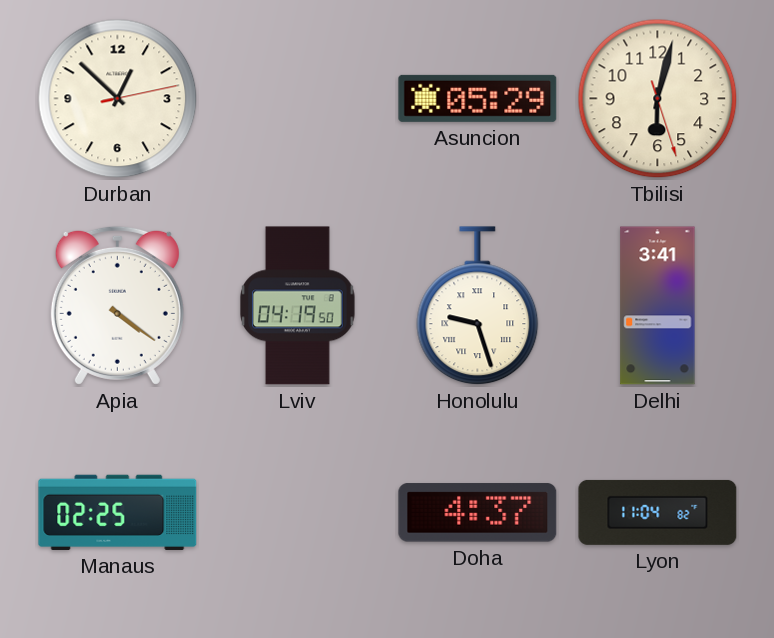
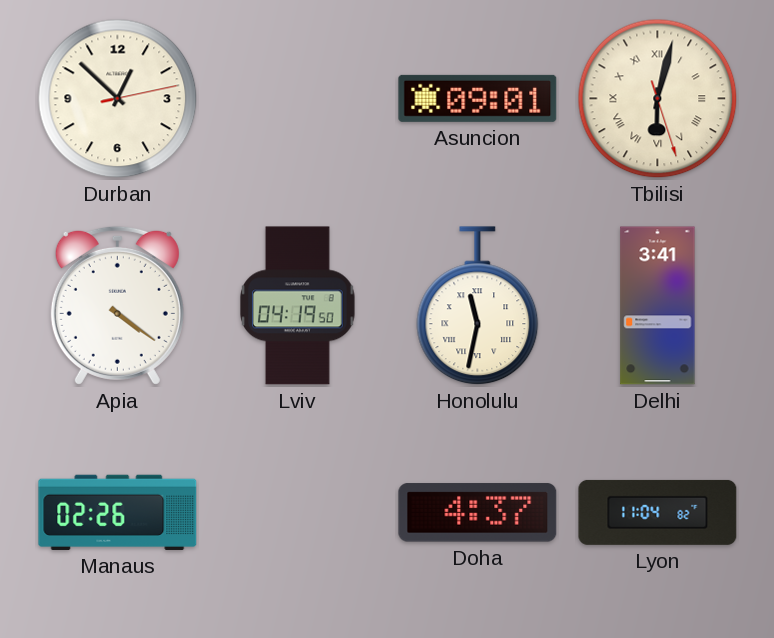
Asuncion: 05:29 -> 09:01 (478, 98)
Tbilisi numerals: Arabic -> Roman (658, 99)
Honolulu: 9:27 -> 11:32 (478, 306)
Manaus: 02:25 -> 02:26 (118, 512)
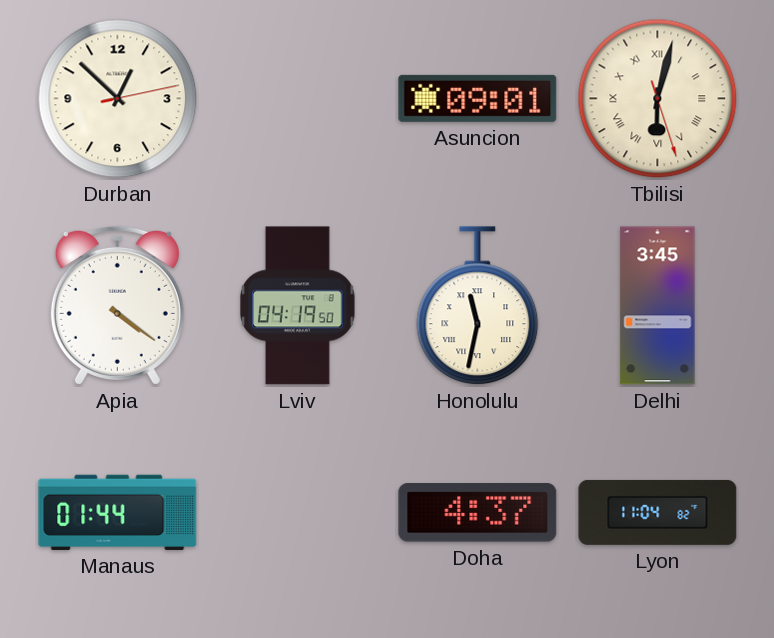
Delhi: 3:41 -> 3:45 (658, 306)
Manaus: 02:26 -> 01:44 (118, 512)
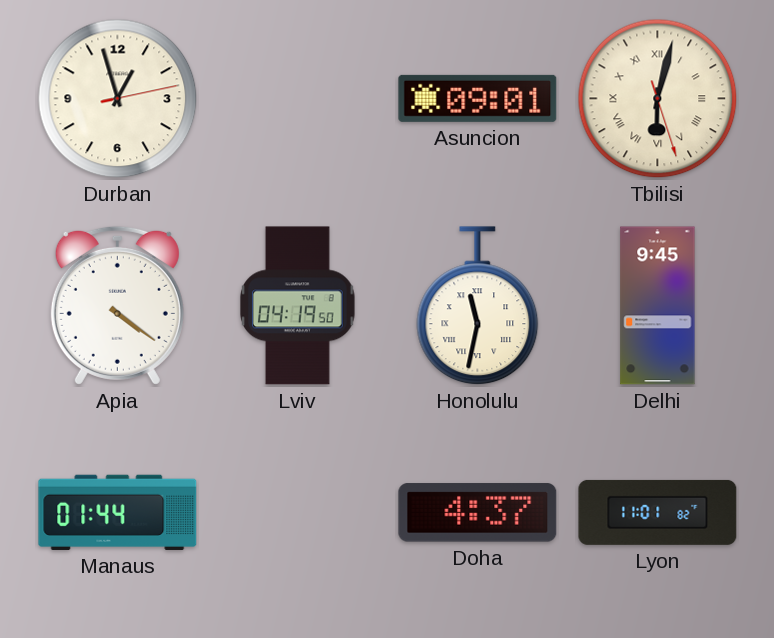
Durban: 12:52 -> 12:57 (118, 99)
Delhi: 3:45 -> 9:45 (658, 306)
Lyon: 11:04 -> 11:01 (658, 512)
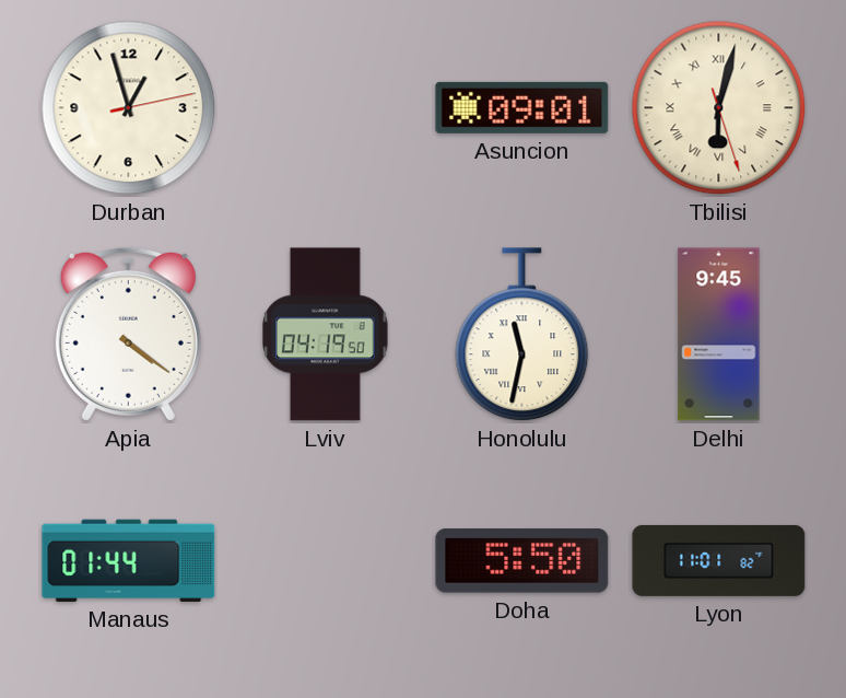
Doha: 4:37 -> 5:50 (522, 561)
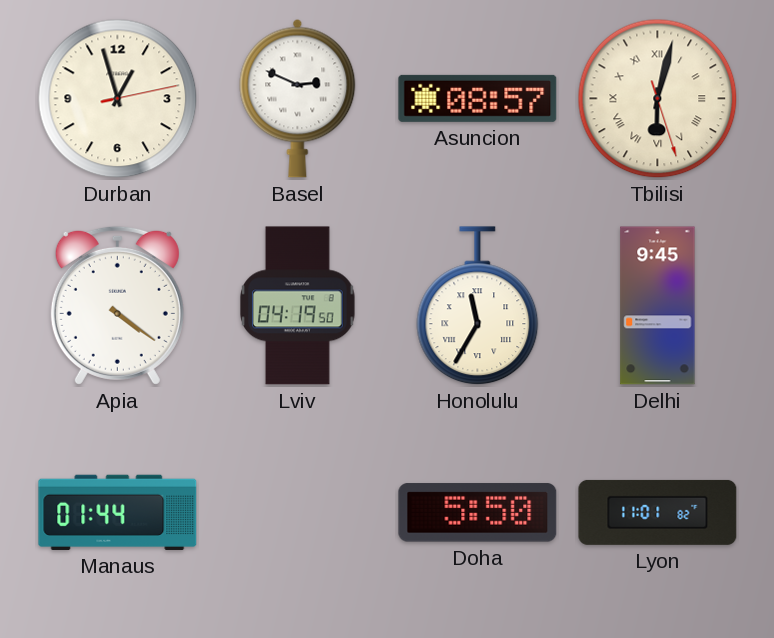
Basel: none -> 2:49 (298, 98)
Asuncion: 09:01 -> 08:57 (478, 98)
Honolulu: 11:32 -> 11:35 (478, 306)
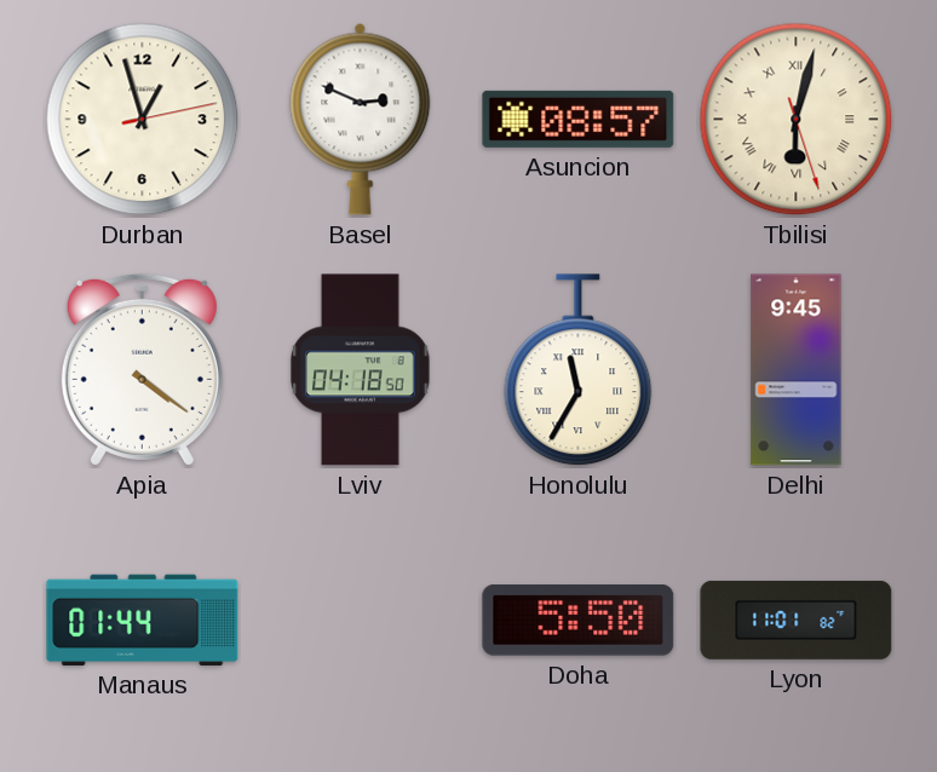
Lviv: 04:19 -> 04:18 (361, 370)
